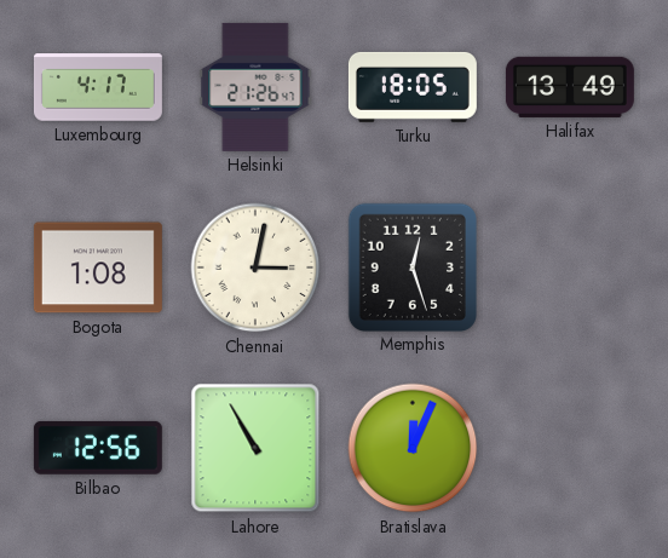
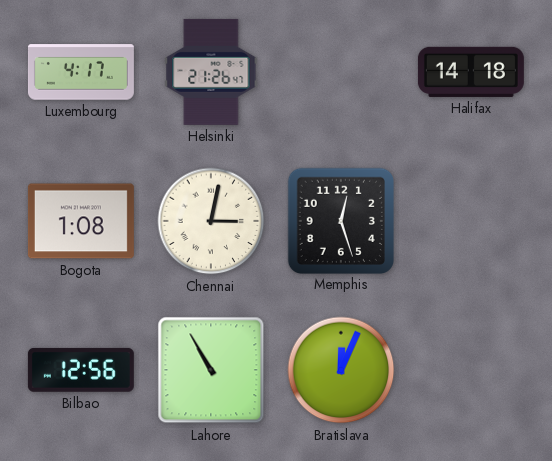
Turku: 18:05 -> none (413, 87)
Halifax: 13:49 -> 14:18 (471, 72)
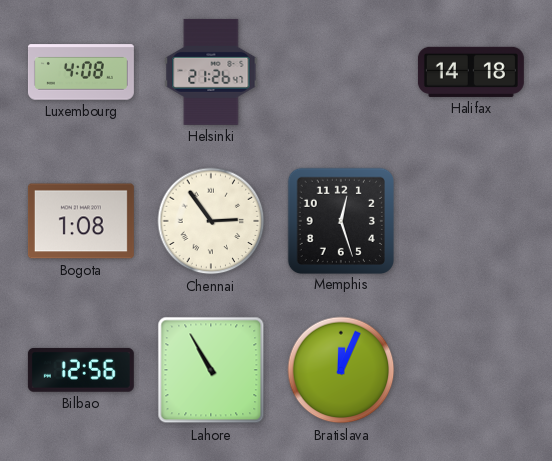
Luxembourg: 4:17 -> 4:08 (81, 72)
Chennai: 3:02 -> 2:54 (211, 221)
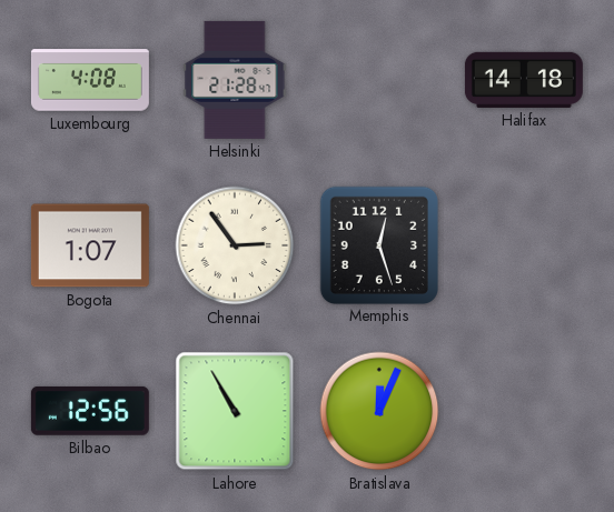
Helsinki: 21:26 -> 21:28 (235, 80)
Bogota: 1:08 -> 1:07 (90, 245)
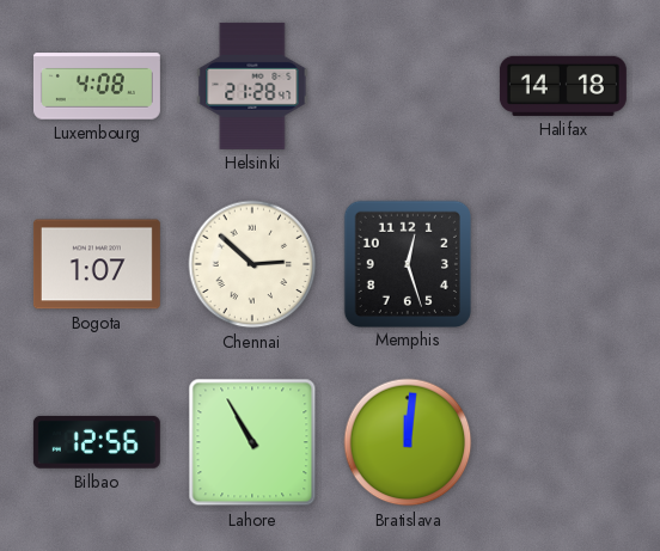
Chennai: 2:54 -> 2:52 (252, 264)
Bratislava: 12:04 -> 12:01 (408, 442)
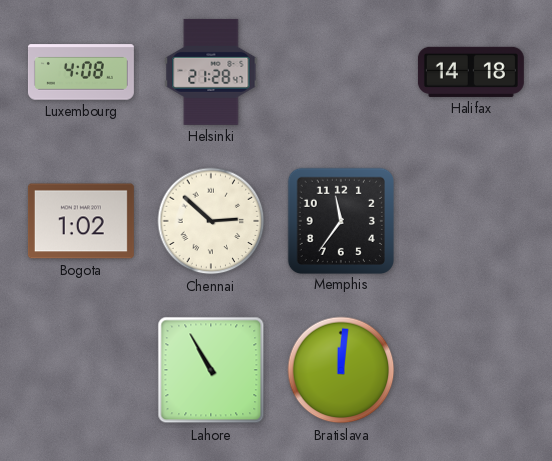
Bogota: 1:07 -> 1:02 (81, 221)
Memphis: 12:27 -> 11:36 (340, 220)
Bilbao: 12:56 -> none (97, 442)
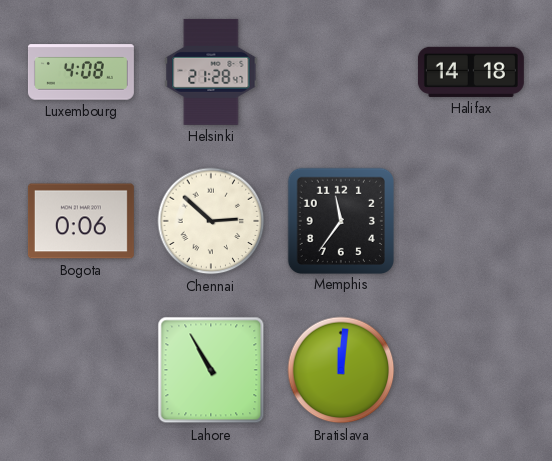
Bogota: 1:02 -> 0:06 (81, 221)
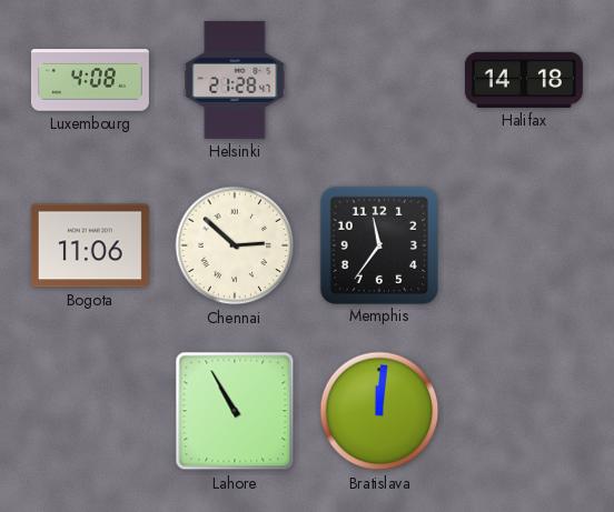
Bogota: 0:06 -> 11:06 (90, 245)
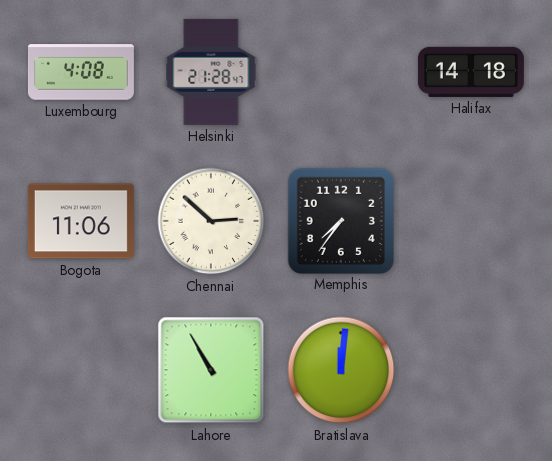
Memphis: 11:36 -> 7:36 (340, 220)
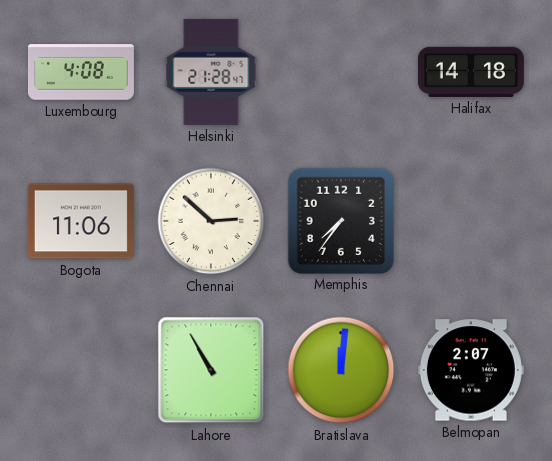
Belmopan: none -> 2:07 (471, 370)
